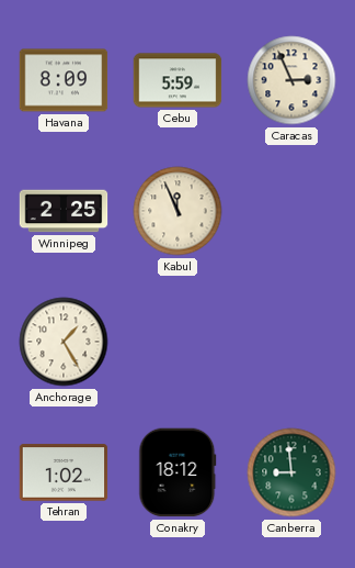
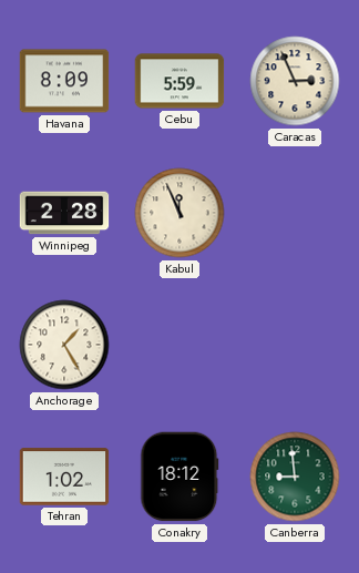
Winnipeg: 2:25 -> 2:28 (64, 213)
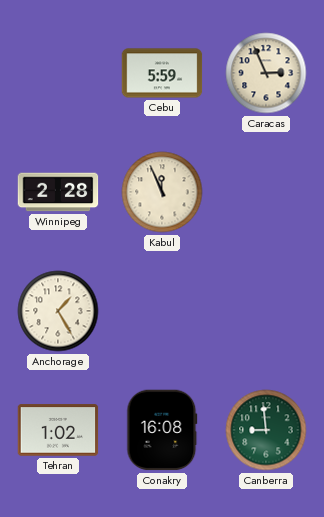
Havana: 8:09 -> none (64, 81)
Conakry: 18:12 -> 16:08 (162, 430)
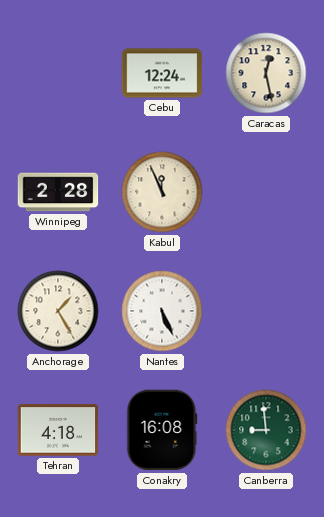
Cebu: 5:59 -> 12:24 (162, 73)
Caracas: 2:56 -> 12:28 (266, 73)
Nantes: none -> 5:26 (162, 311)
Tehran: 1:02 -> 4:18 (58, 430)
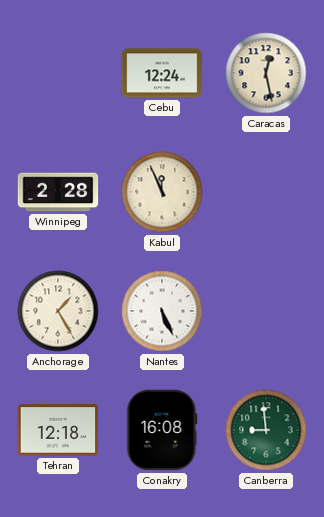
Tehran: 4:18 -> 12:18 (58, 430)
